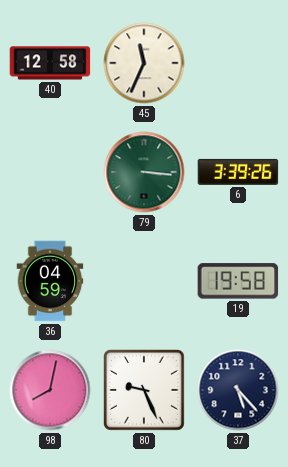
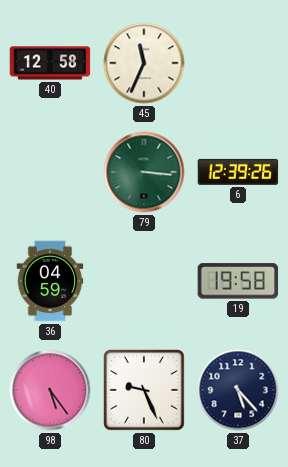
6: 3:39 -> 12:39 (238, 172)
98: 8:02 -> 5:24 (50, 390)
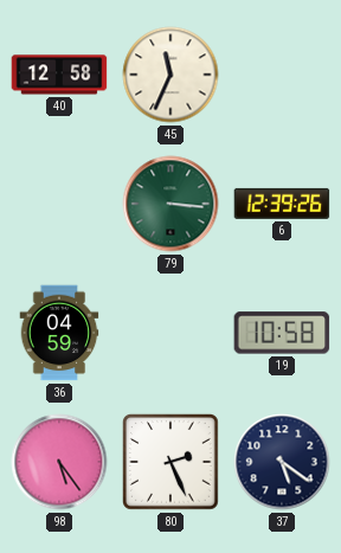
19: 19:58 -> 10:58 (282, 333)
80: 9:26 -> 2:26 (172, 463)
37: 5:23 -> 5:21 (282, 462)
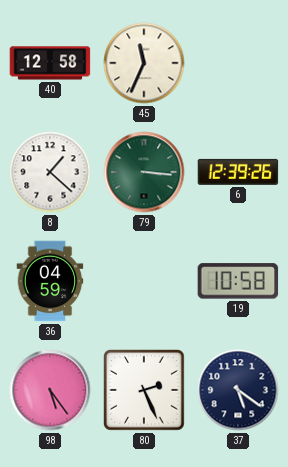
8: none -> 1:22 (50, 172)
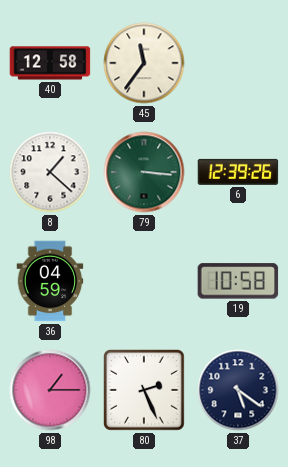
45: 11:34 -> 11:36 (144, 63)
98: 5:24 -> 1:15 (50, 390)
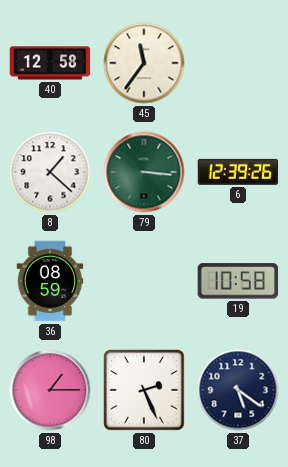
36: 04:59 -> 08:59 (50, 281)
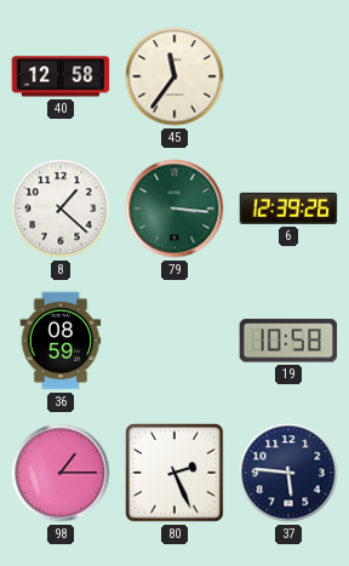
37: 5:21 -> 5:46 (288, 473)
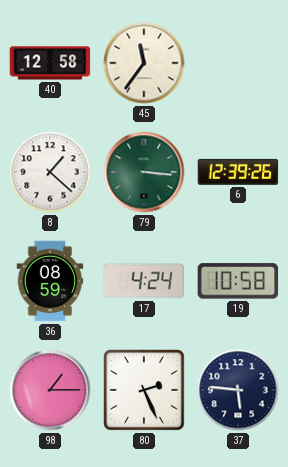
17: none -> 4:24 (144, 281)
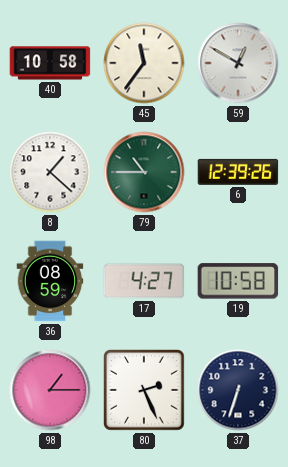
40: 12:58 -> 10:58 (50, 63)
59: none -> 12:50 (238, 63)
79: 3:16 -> 10:45 (144, 172)
17: 4:24 -> 4:27 (144, 281)
37: 5:46 -> 6:33 (238, 390)
